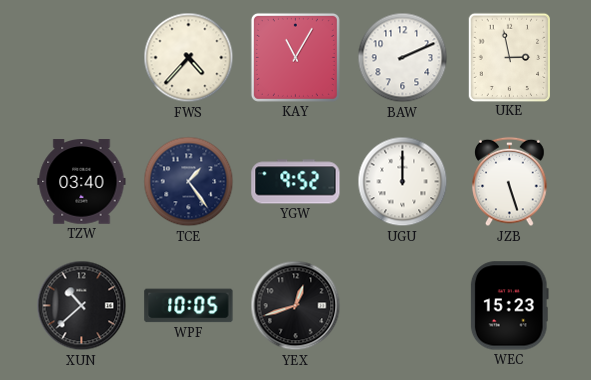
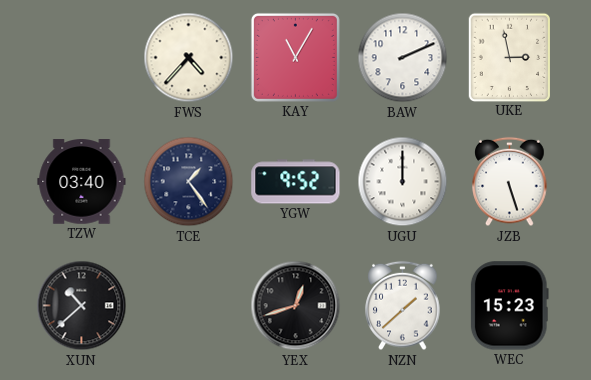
WPF: 10:05 -> none (189, 306)
NZN: none -> 1:38 (403, 306)
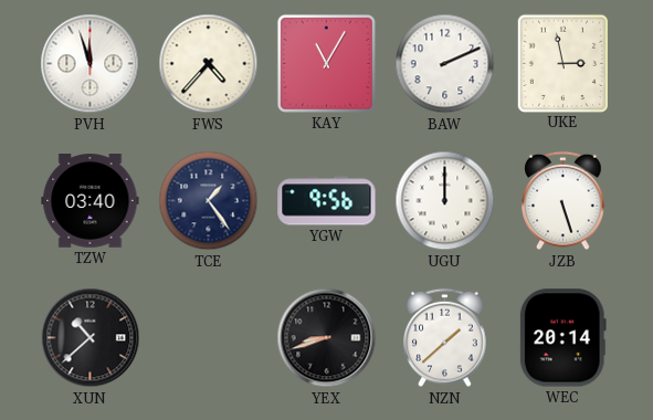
PVH: none -> 11:57 (91, 64)
YGW: 9:52 -> 9:56 (327, 201)
YEX: 12:42 -> 8:42 (327, 338)
WEC: 15:23 -> 20:14 (562, 338)
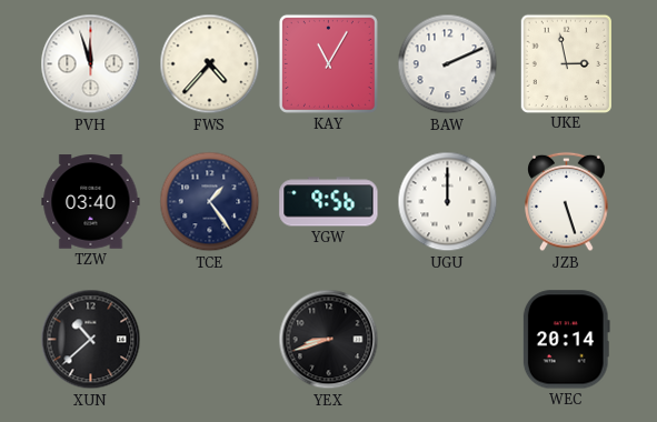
NZN: 1:38 -> none (445, 338)
